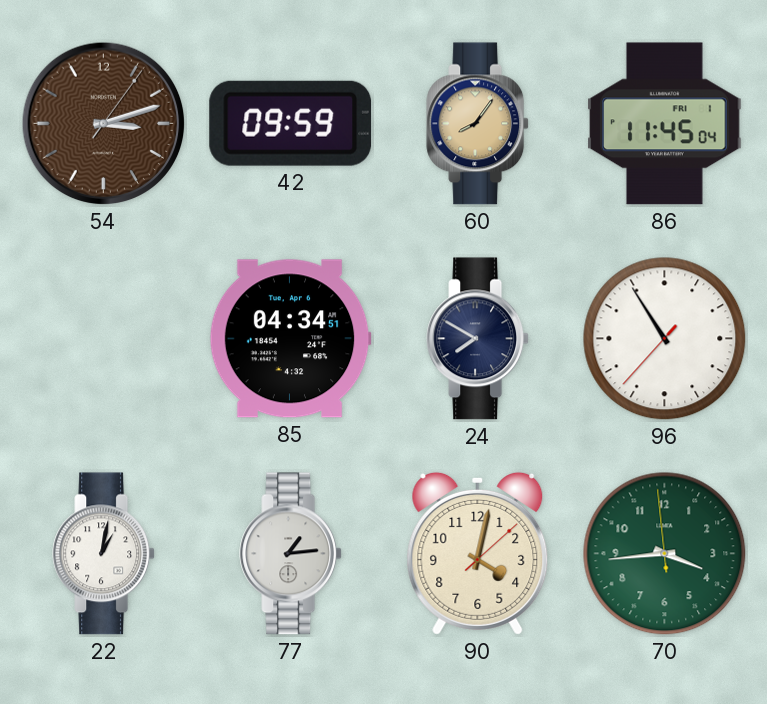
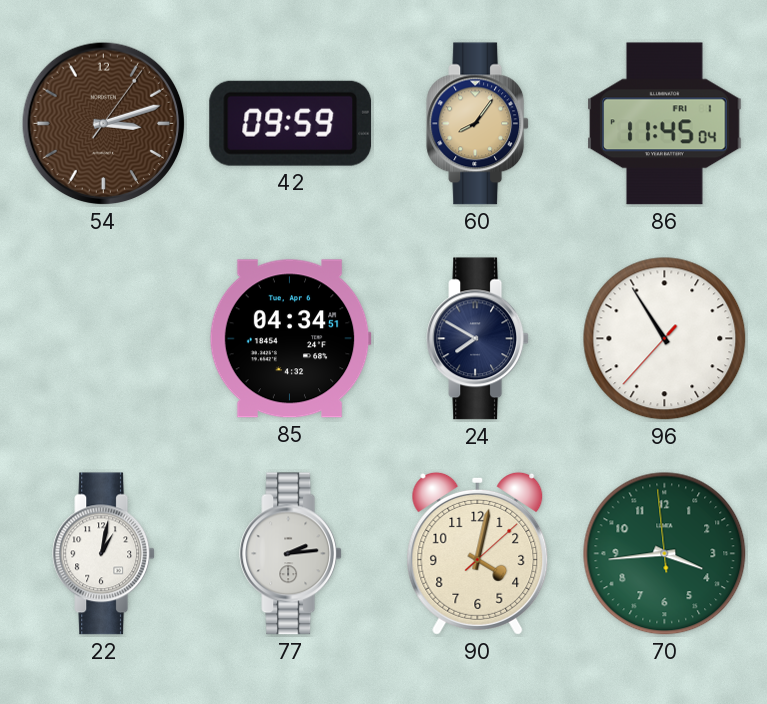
77: 1:14 -> 2:14 (291, 554)
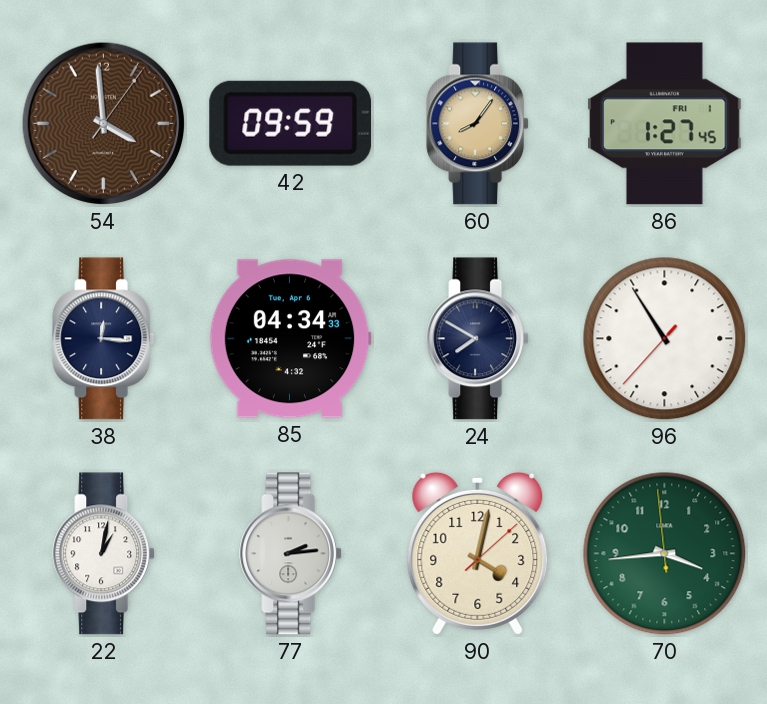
54: 3:12 -> 3:59 (104, 124)
86: 11:45 -> 1:27 (665, 124)
38: none -> 12:16 (104, 339)
85: 04:34:51 -> 04:34:33 (290, 339)
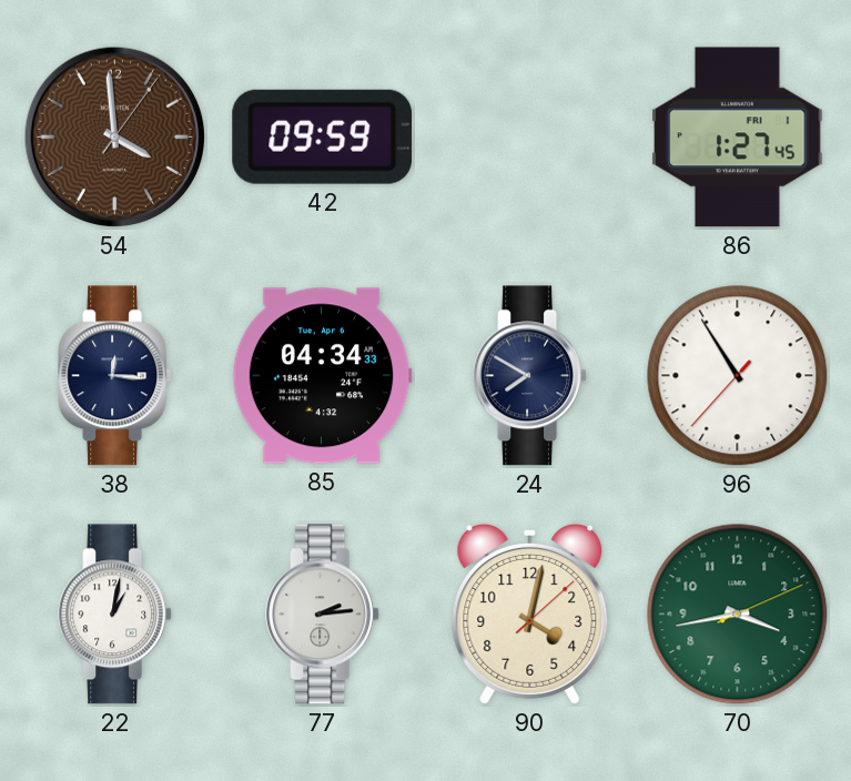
60: 8:06 -> none (478, 124)
70: 3:43:59 -> 3:43:11 (738, 615)
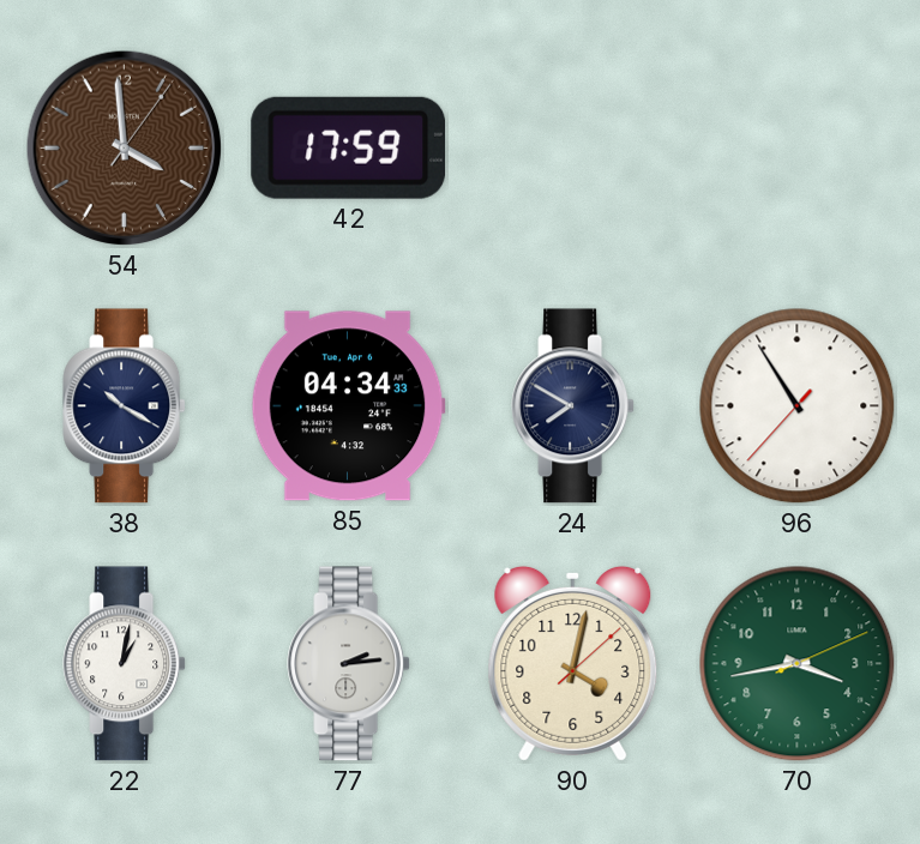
42: 09:59 -> 17:59 (349, 147)
86: 1:27 -> none (738, 138)
38: 12:16 -> 10:20 (125, 406)
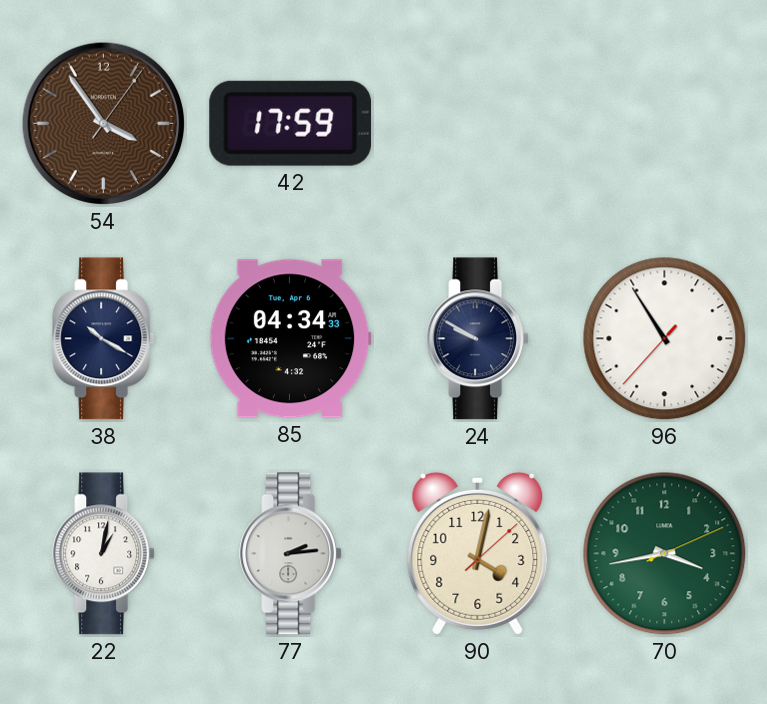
54: 3:59 -> 3:54 (104, 124)
24: 7:50 -> 9:50 (478, 339)
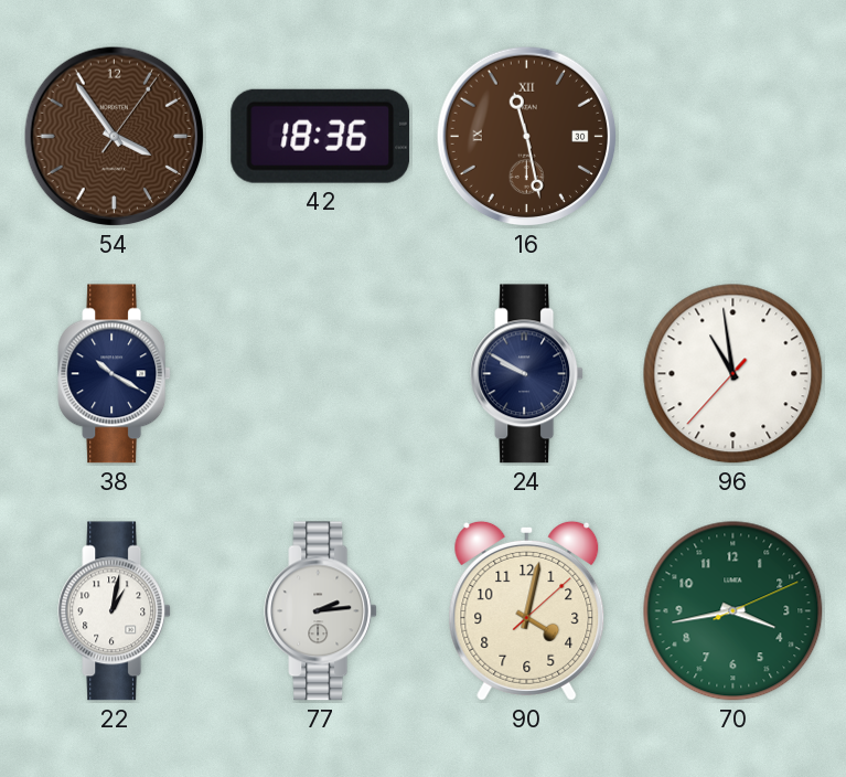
42: 17:59 -> 18:36 (321, 136)
16: none -> 11:28 (527, 137)
85: 04:34 -> none (290, 339)
96: 10:54 -> 10:58 (733, 374)
